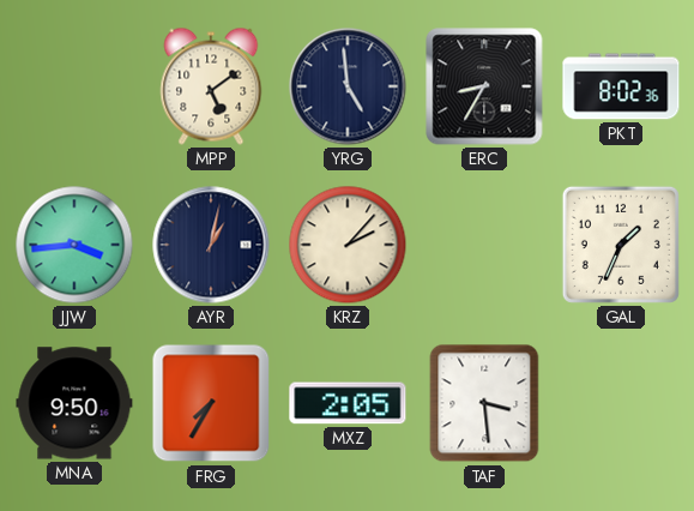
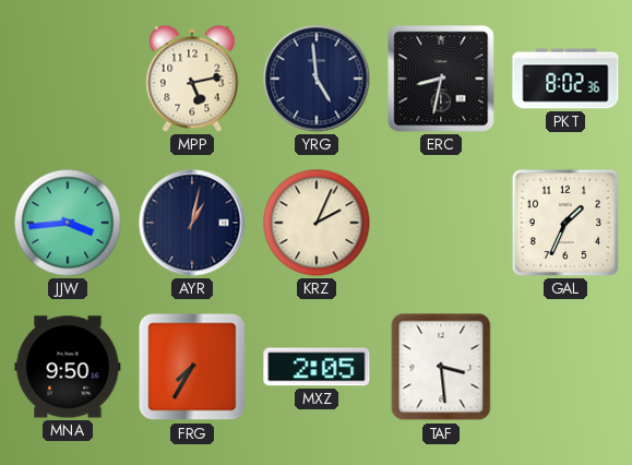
MPP: 5:09 -> 5:13 (192, 79)
ERC: 8:35 -> 8:32 (441, 79)
KRZ: 2:07 -> 2:04 (317, 223)
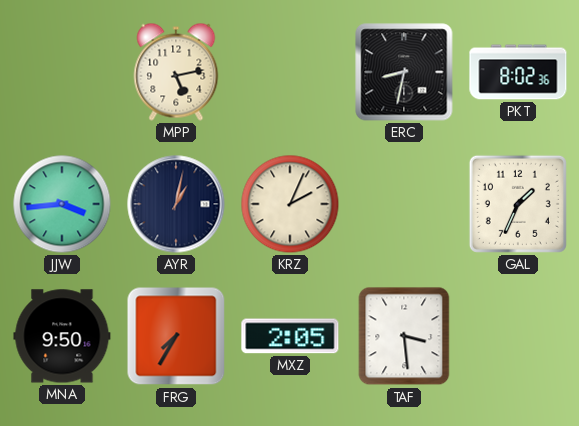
YRG: 4:59 -> none (317, 79)
